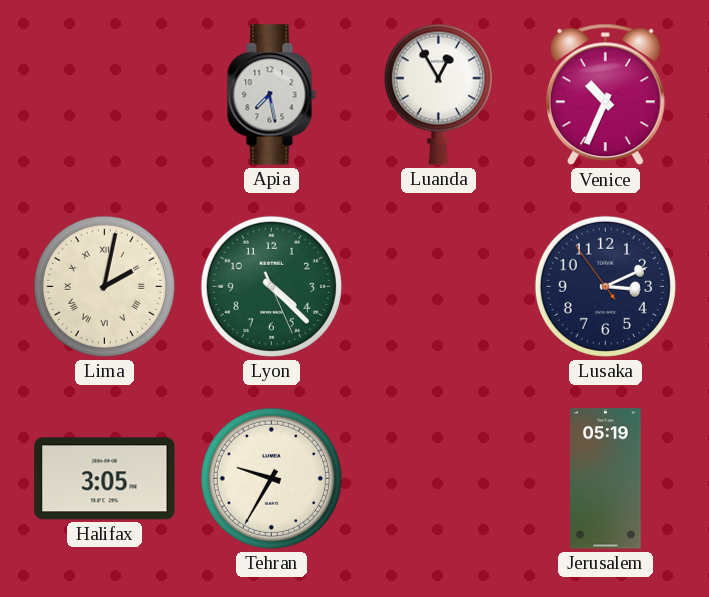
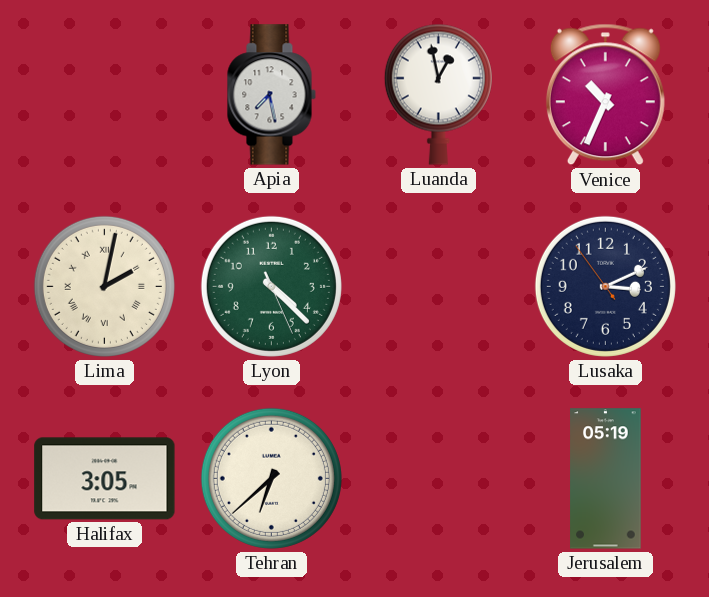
Luanda: 12:55 -> 12:58 (438, 94)
Tehran: 9:35 -> 6:38 (271, 478)
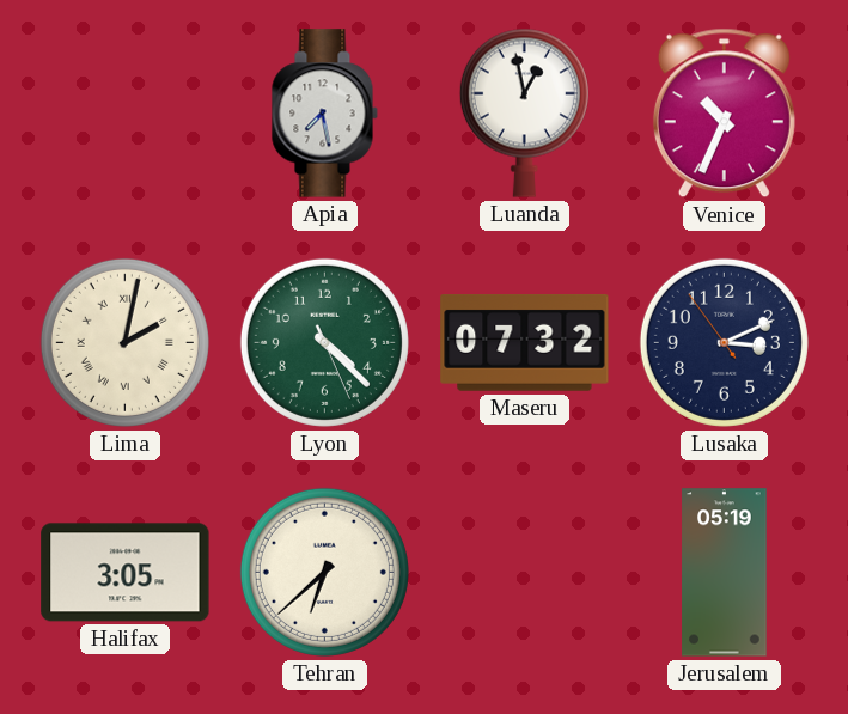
Maseru: none -> 07:32 (525, 342)
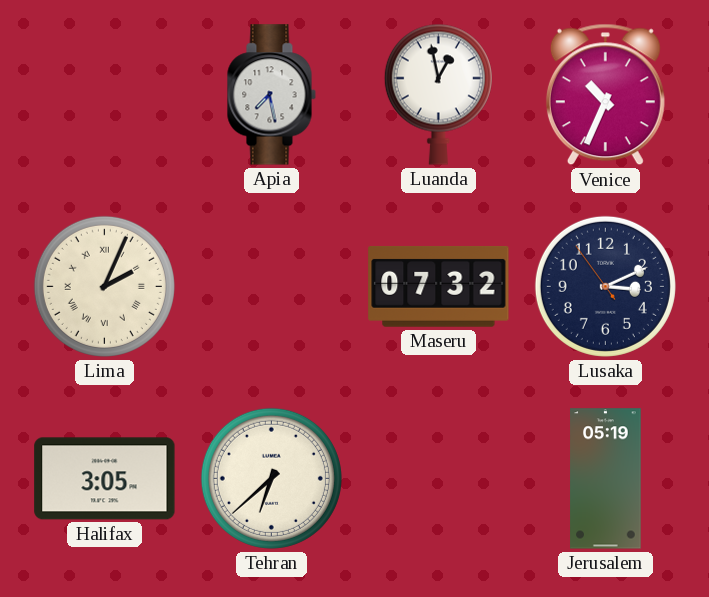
Lima: 2:02 -> 2:04 (104, 286)
Lyon: 4:22 -> none (324, 342)
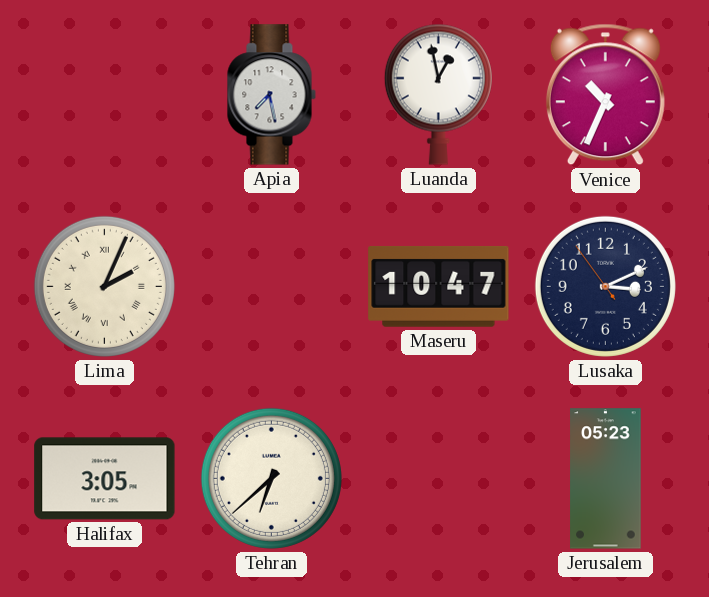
Maseru: 07:32 -> 10:47 (439, 286)
Jerusalem: 05:19 -> 05:23 (606, 479)
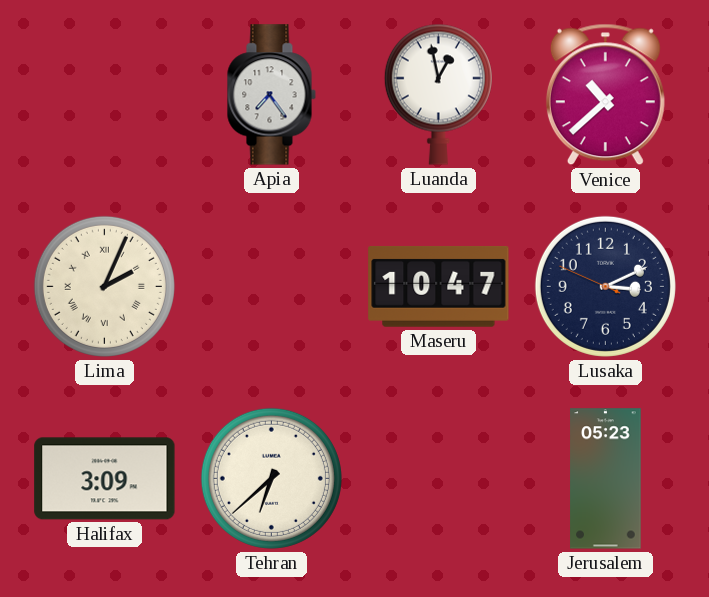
Apia: 7:28 -> 7:24 (271, 95)
Venice: 10:34 -> 10:38 (605, 95)
Lusaka: 3:10:54 -> 3:10:49 (605, 286)
Halifax: 3:05 -> 3:09 (105, 479)
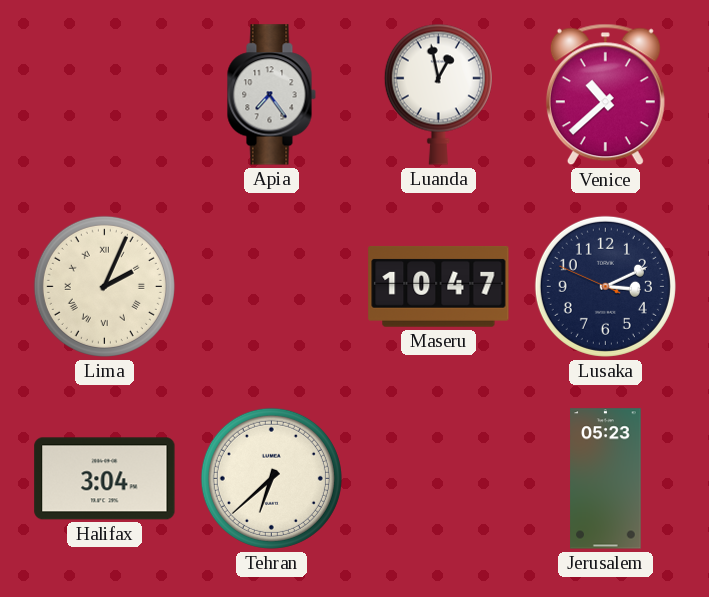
Halifax: 3:09 -> 3:04 (105, 479)
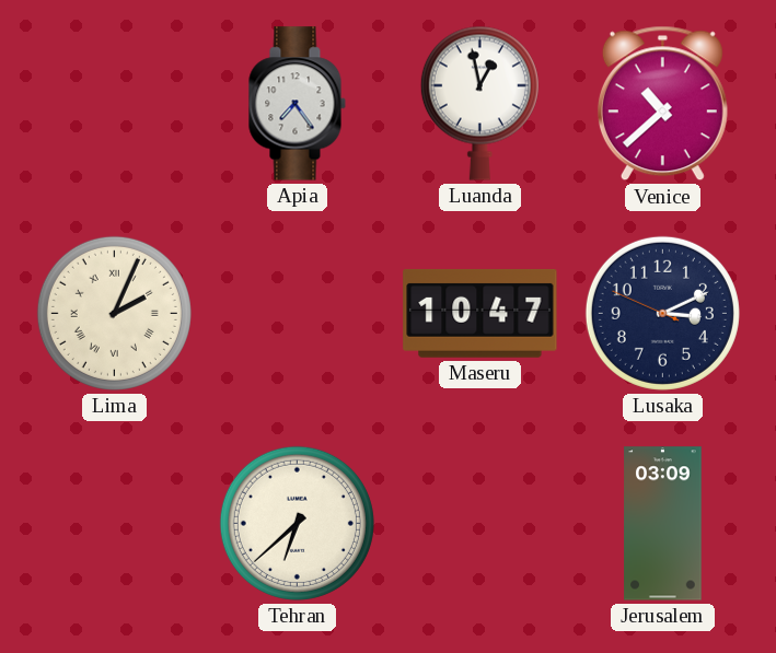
Halifax: 3:04 -> none (105, 479)
Jerusalem: 05:23 -> 03:09 (663, 524)
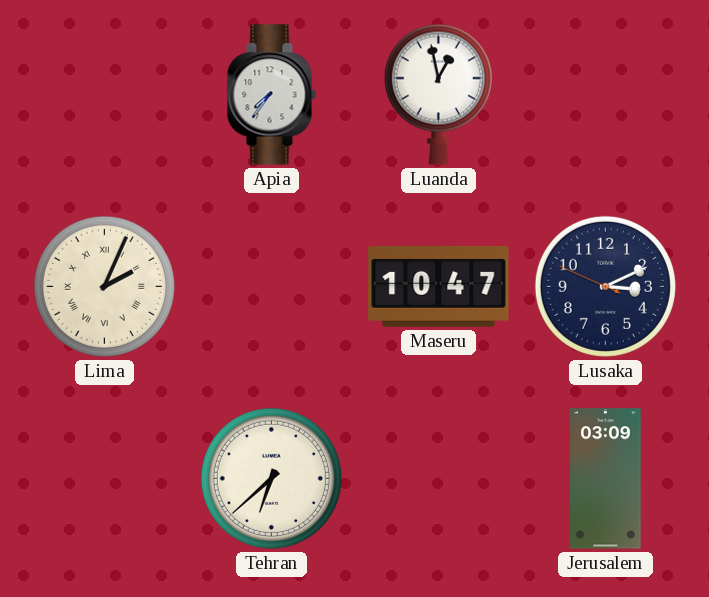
Apia: 7:24 -> 7:36 (271, 95)
Venice: 10:38 -> none (662, 104)
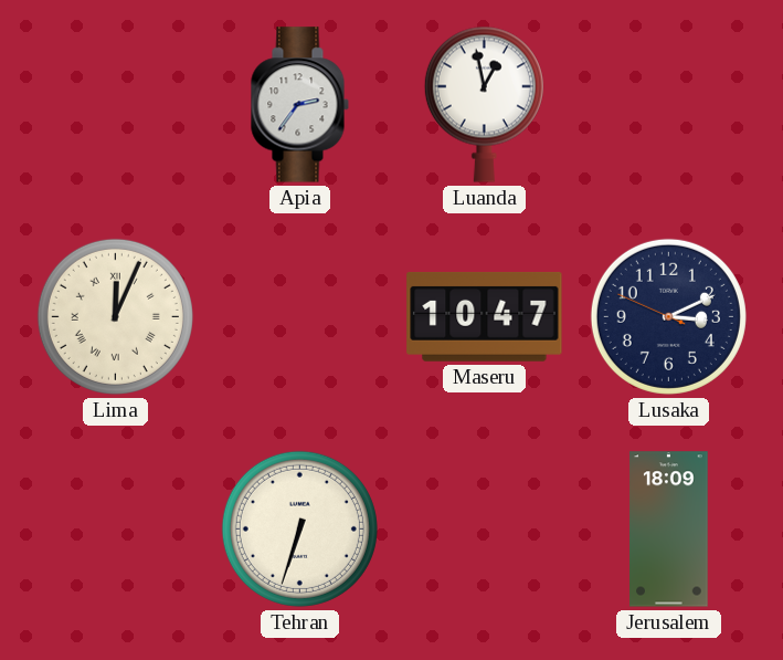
Apia: 7:36 -> 2:36 (299, 105)
Lima: 2:04 -> 12:04 (115, 316)
Tehran: 6:38 -> 6:33 (299, 528)
Jerusalem: 03:09 -> 18:09 (669, 530)
